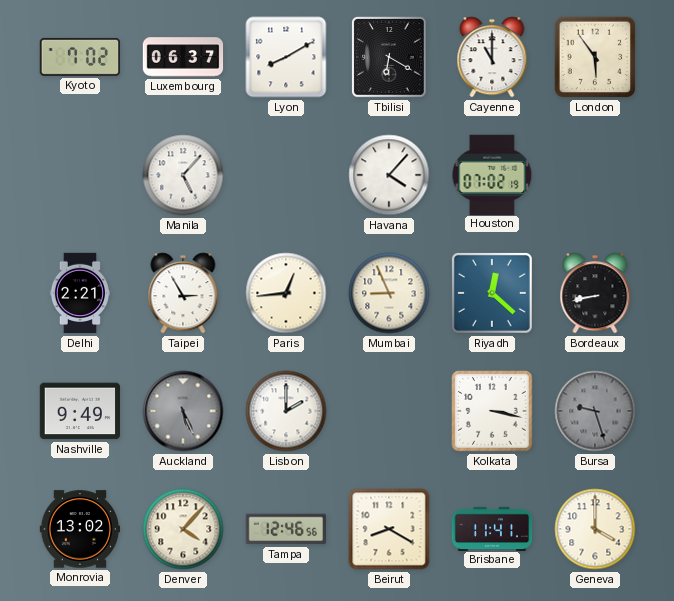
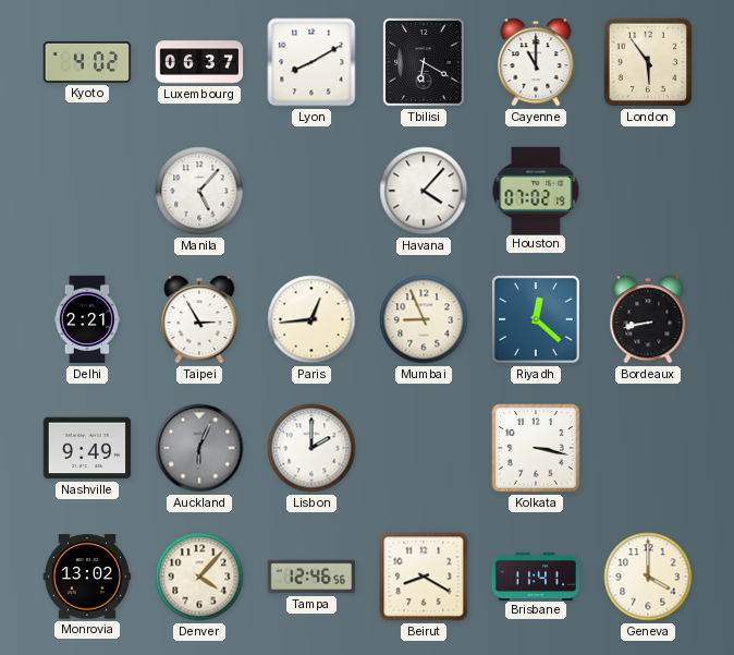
Kyoto: 7:02 -> 4:02 (87, 62)
Auckland: 5:26 -> 6:04 (199, 448)
Bursa: 9:27 -> none (595, 411)
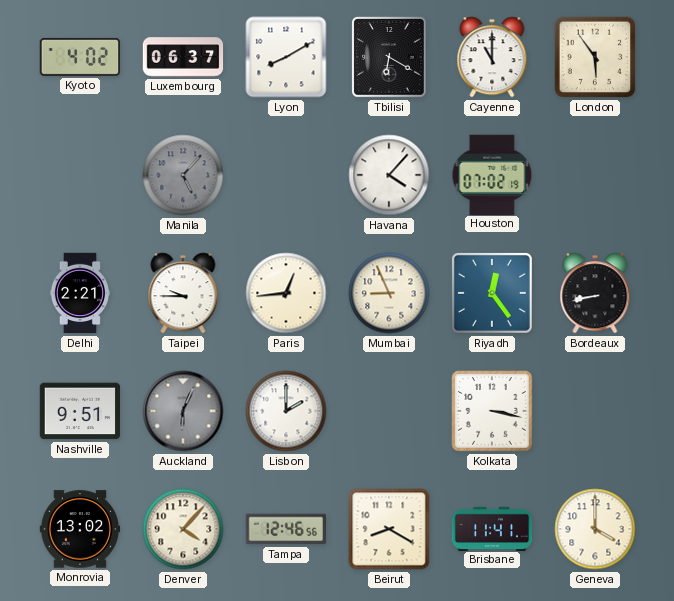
Manila dial: white -> grey (183, 175)
Taipei: 2:55 -> 9:45 (183, 293)
Riyadh: 12:22 -> 12:24 (492, 293)
Nashville: 9:49 -> 9:51 (80, 411)
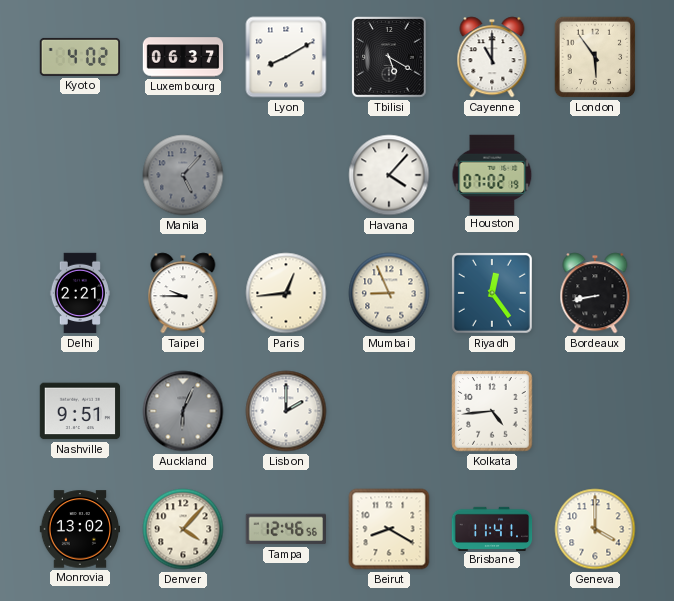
Tbilisi: 6:20 -> 5:20 (389, 57)
Kolkata: 3:17 -> 4:44 (492, 411)
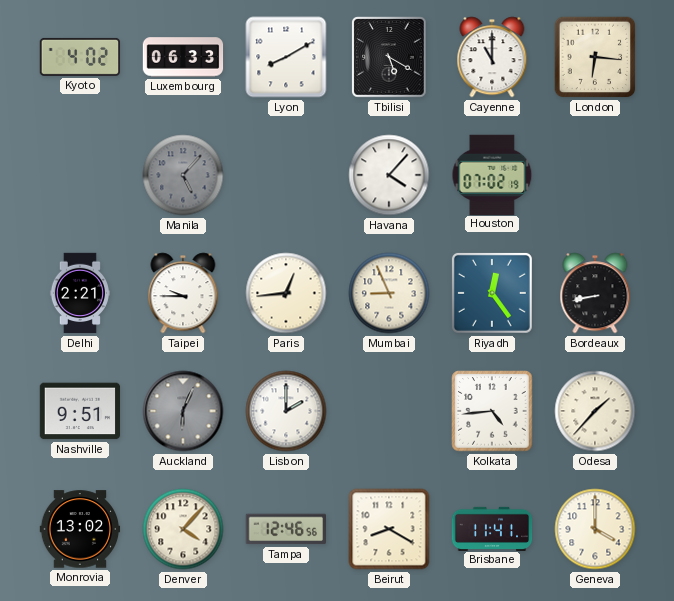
Luxembourg: 06:37 -> 06:33 (183, 57)
London: 5:54 -> 6:16 (595, 57)
Odesa: none -> 1:37 (595, 411)
